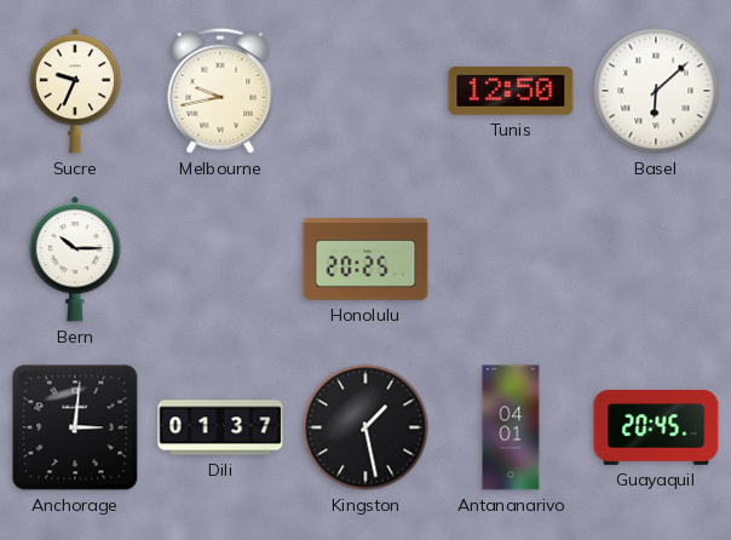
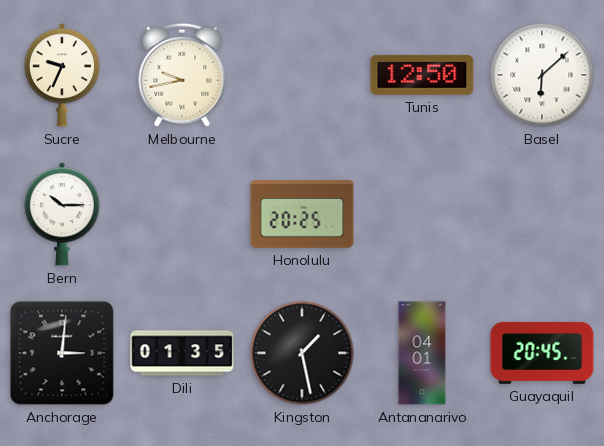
Dili: 01:37 -> 01:35 (182, 353)
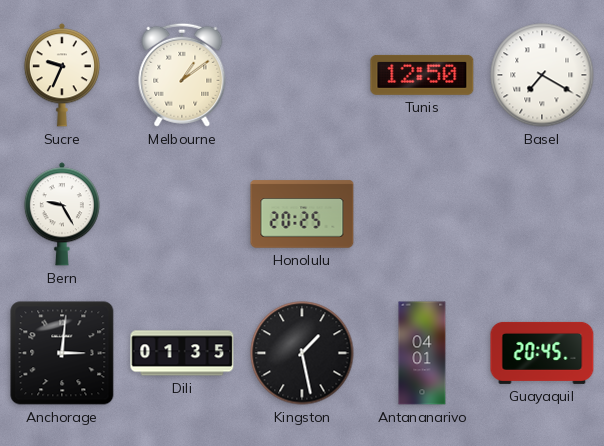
Melbourne: 9:43 -> 1:09 (182, 75)
Basel: 6:08 -> 7:20 (542, 75)
Bern: 10:15 -> 9:25 (62, 214)
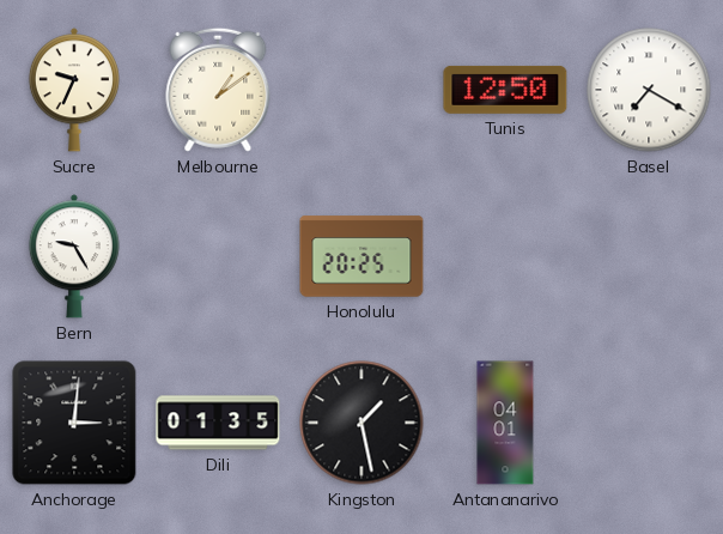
Guayaquil: 20:45 -> none (542, 353)
